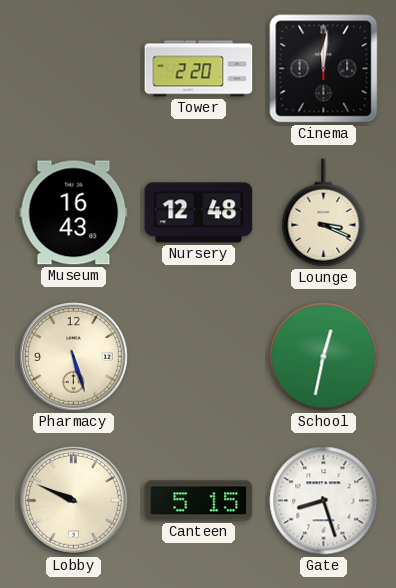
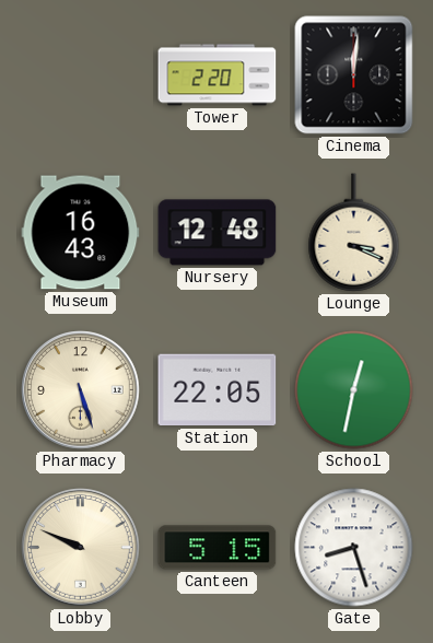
Station: none -> 22:05 (218, 390)
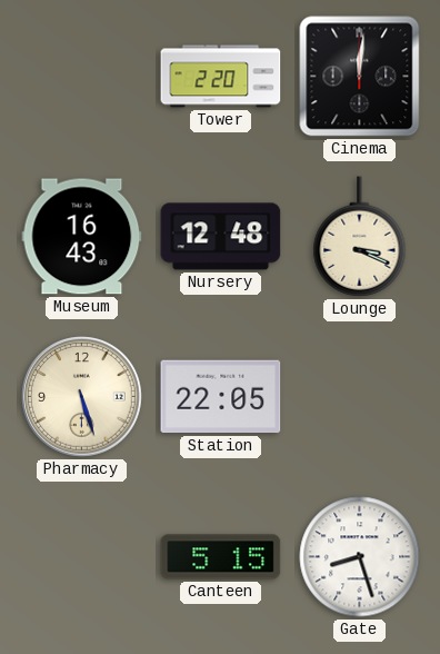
School: 12:32 -> none (354, 390)
Lobby: 9:49 -> none (81, 548)
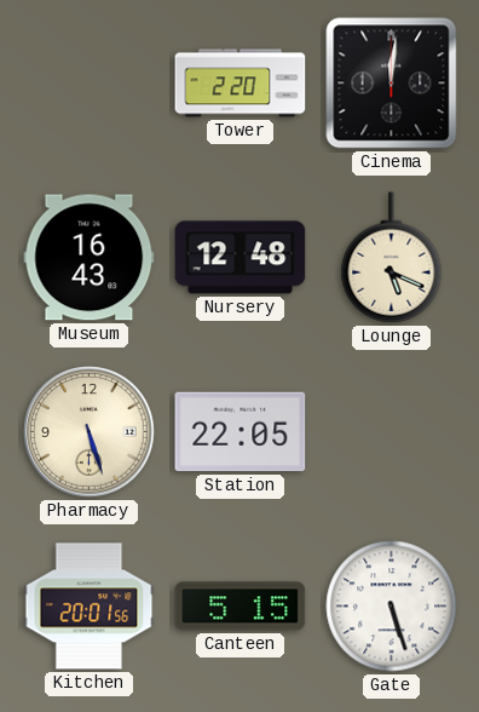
Lounge: 3:19 -> 5:19 (392, 258)
Kitchen: none -> 20:01 (90, 607)
Gate: 8:27 -> 5:27 (392, 607)
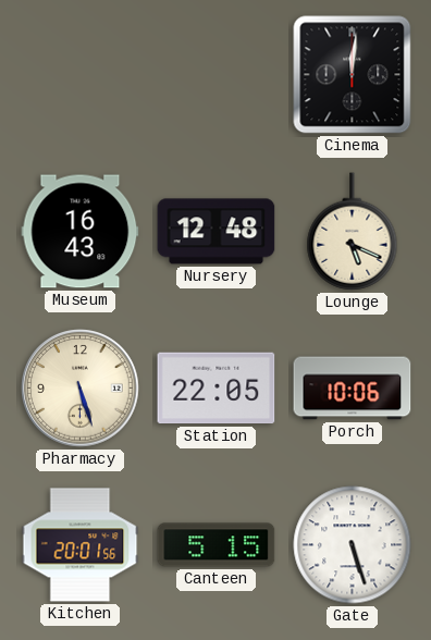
Tower: 2:20 -> none (241, 84)
Porch: none -> 10:06 (353, 389)
